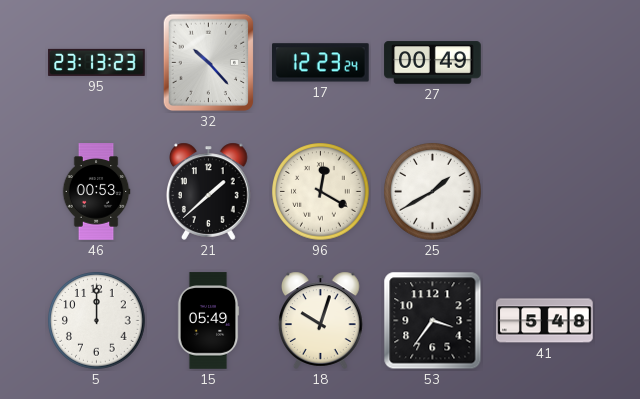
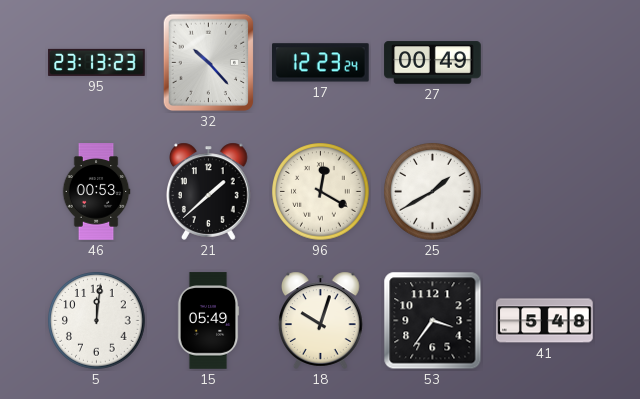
5: 12:00 -> 12:01 (97, 321)
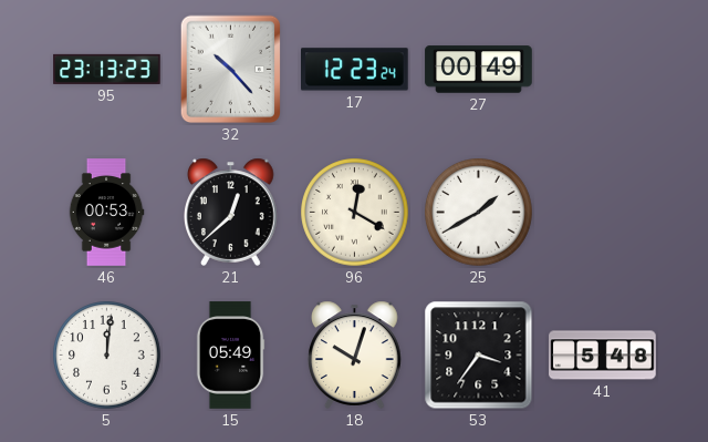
21: 1:38 -> 12:38 (231, 212)
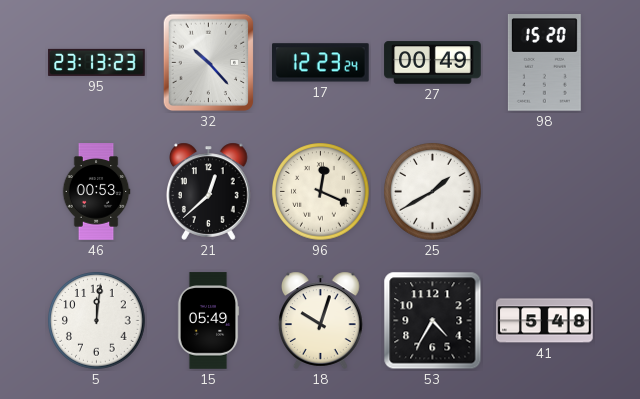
98: none -> 15:20 (544, 63)
96: 12:20 -> 12:19 (321, 192)
53: 3:36 -> 4:35 (433, 321)
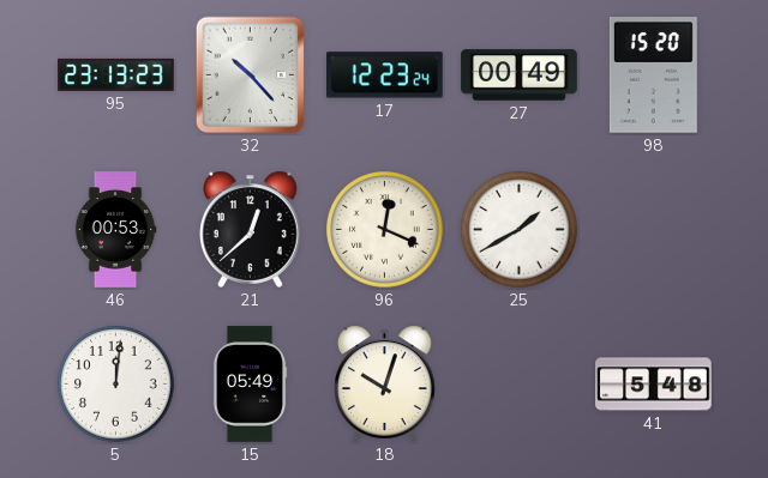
53: 4:35 -> none (433, 321)
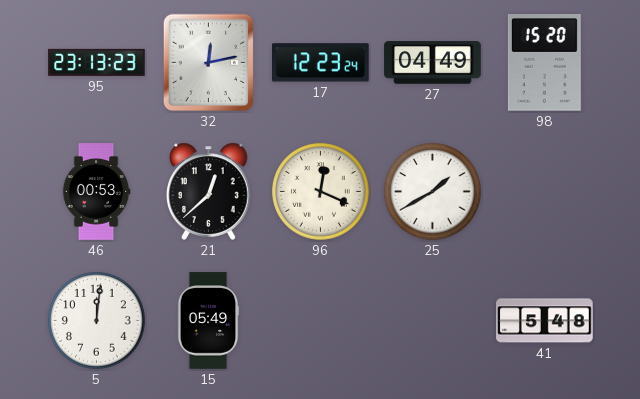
32: 10:23 -> 12:13 (209, 63)
27: 00:49 -> 04:49 (433, 63)
18: 10:03 -> none (385, 383)
